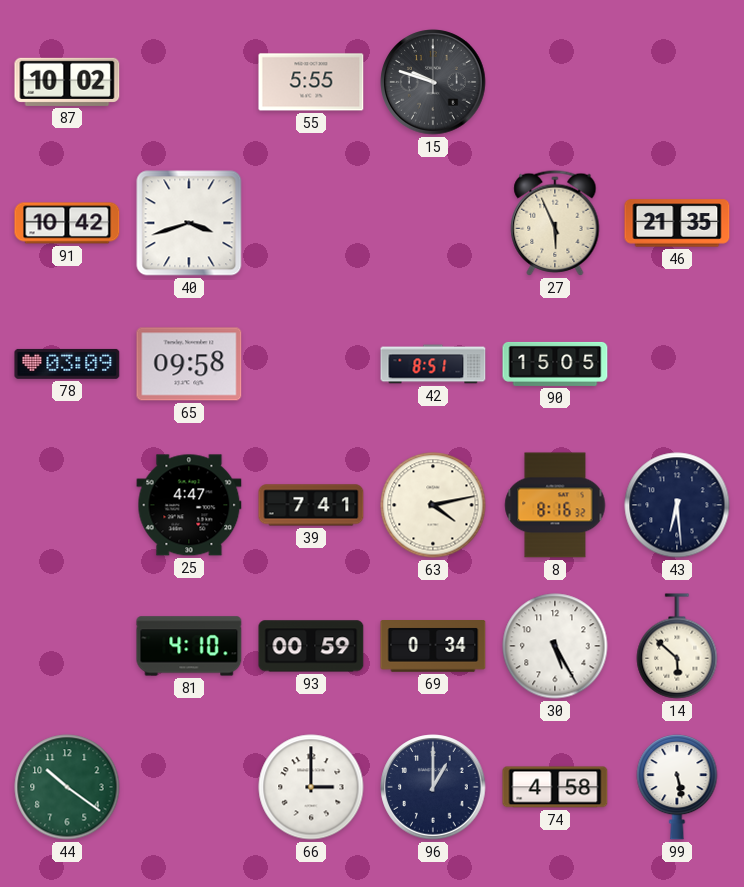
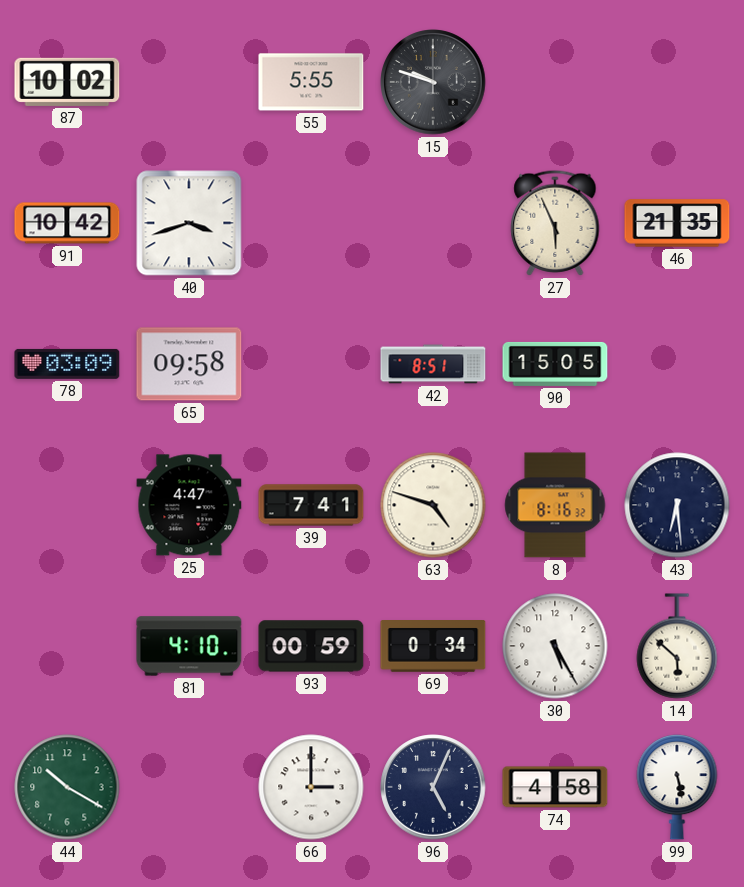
63: 4:13 -> 4:48 (433, 505)
44: 10:21 -> 10:20 (67, 787)
96: 1:00 -> 5:04 (433, 787)
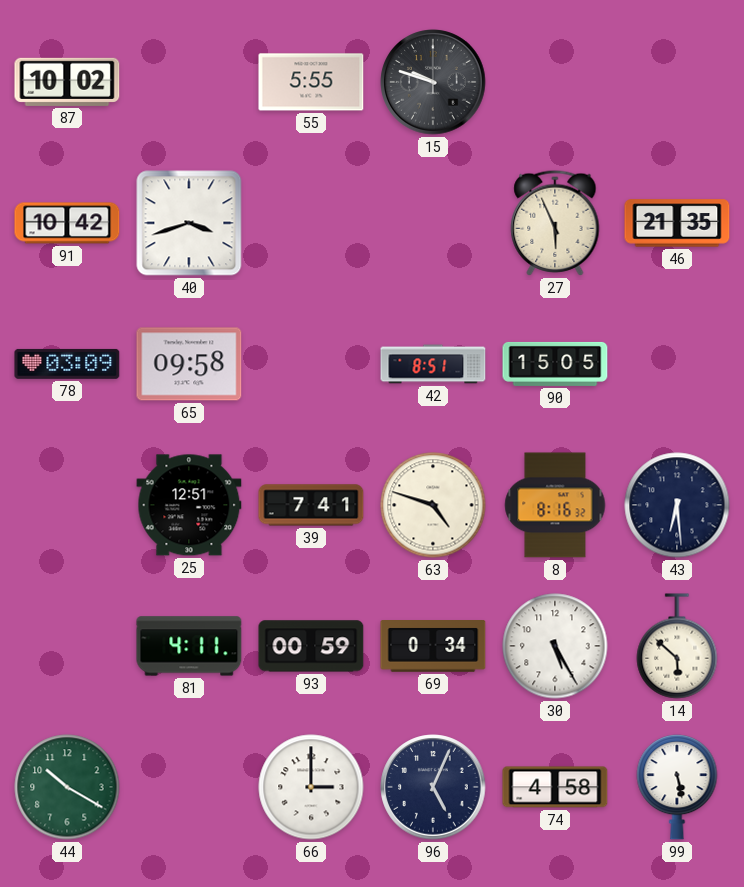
25: 4:47 -> 12:51 (189, 505)
81: 4:10 -> 4:11 (189, 646)
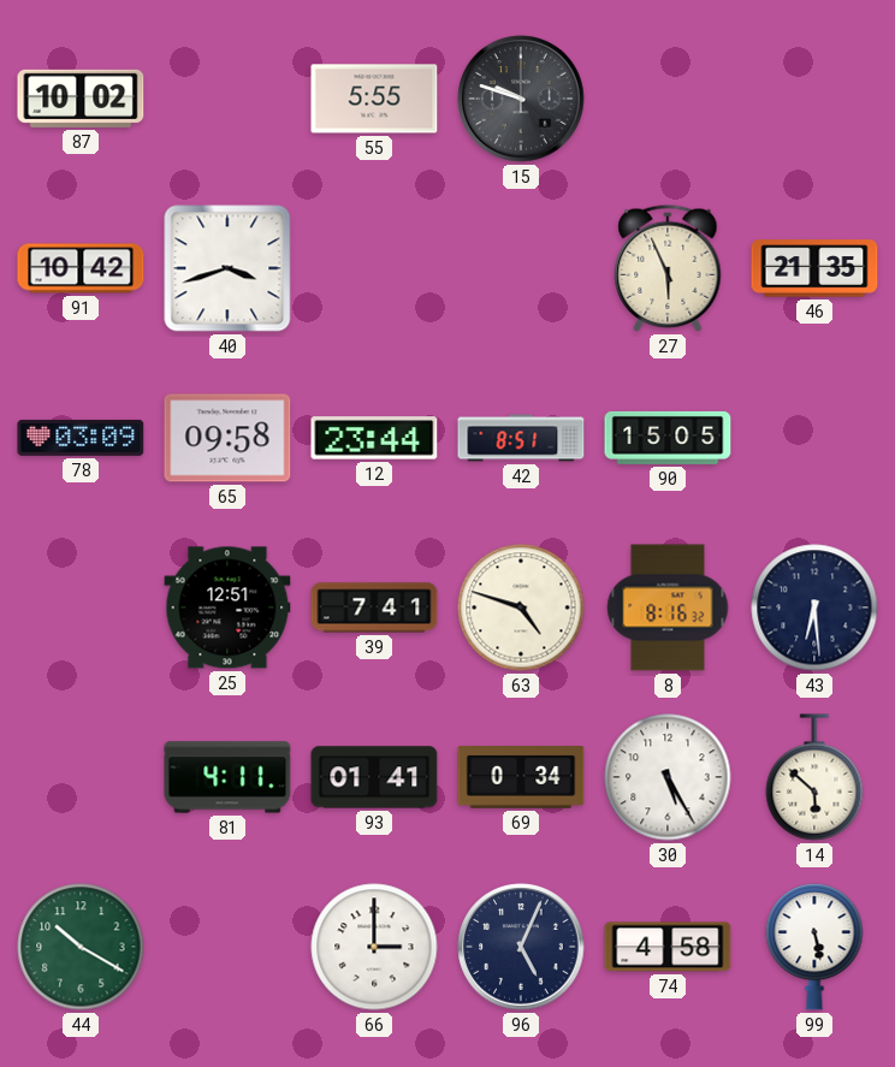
12: none -> 23:44 (374, 438)
93: 00:59 -> 01:41 (374, 777)
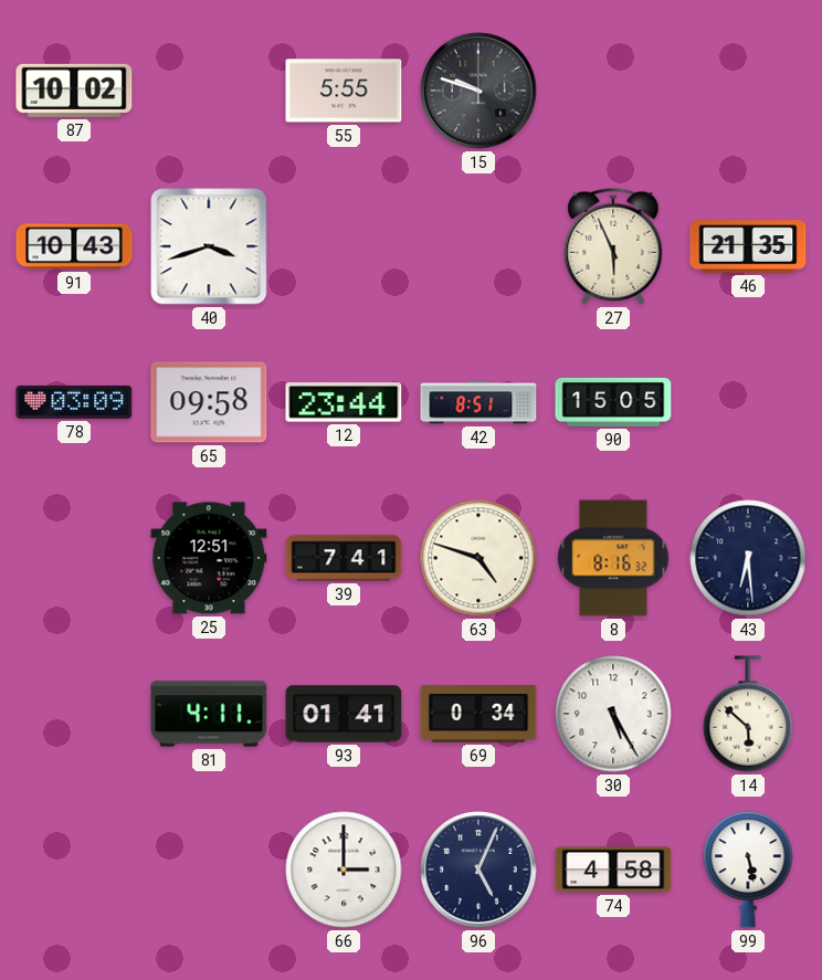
91: 10:42 -> 10:43 (74, 246)
44: 10:20 -> none (81, 947)
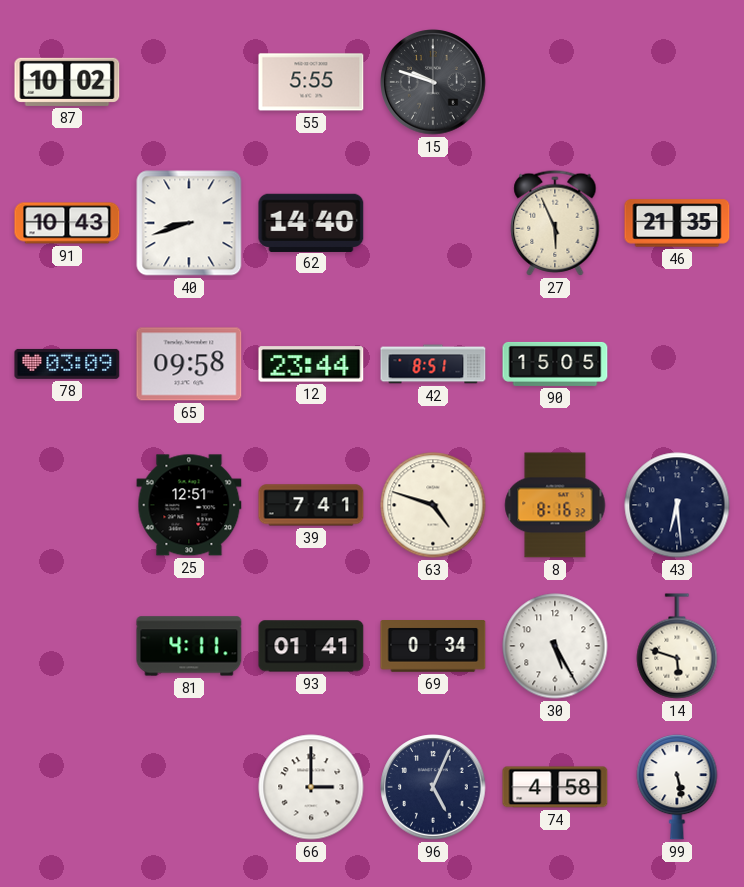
40: 3:42 -> 8:42 (189, 223)
62: none -> 14:40 (311, 222)
14: 5:52 -> 5:48 (677, 646)
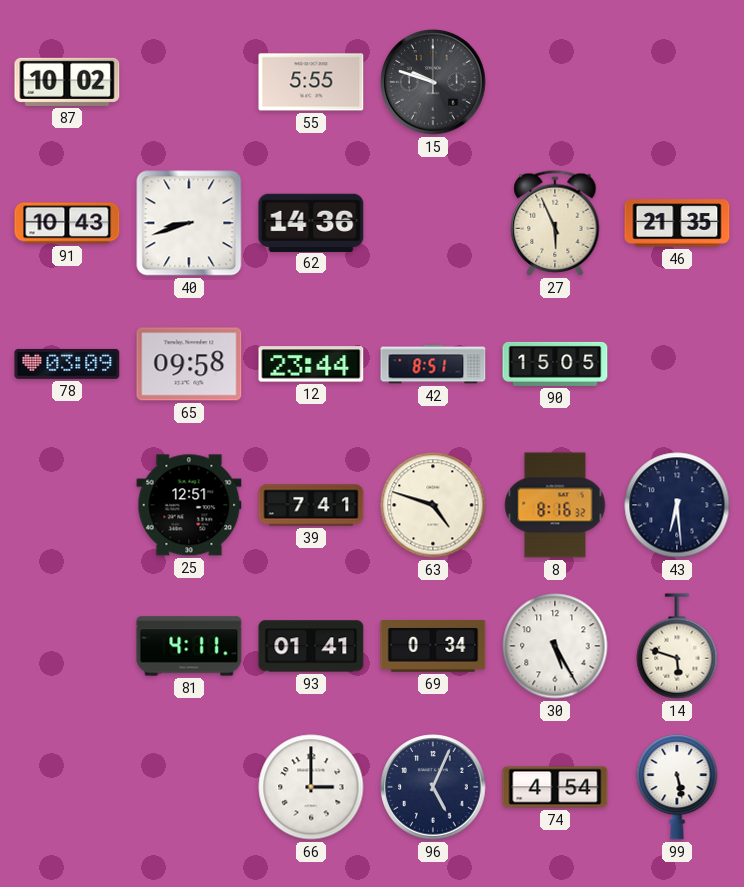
62: 14:40 -> 14:36 (311, 222)
74: 4:58 -> 4:54 (555, 787)
